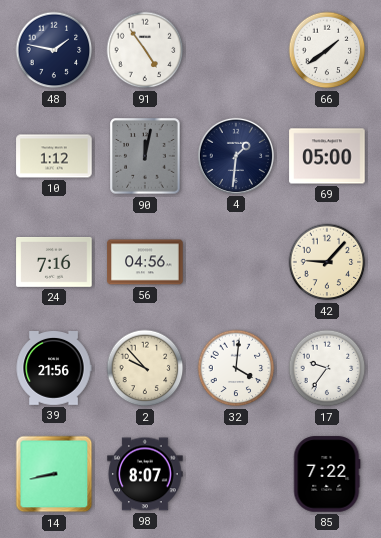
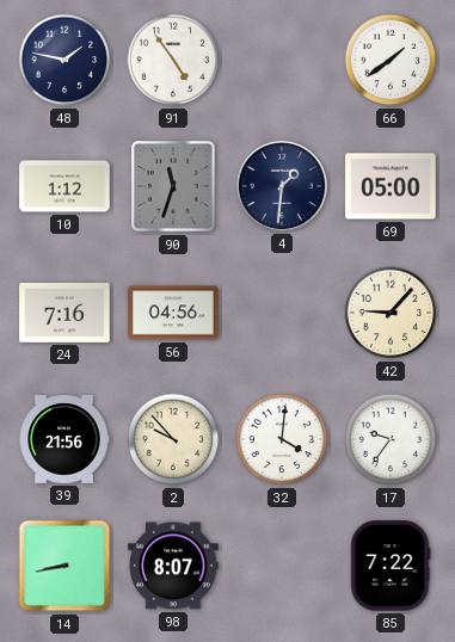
90: 12:02 -> 11:33 (173, 186)
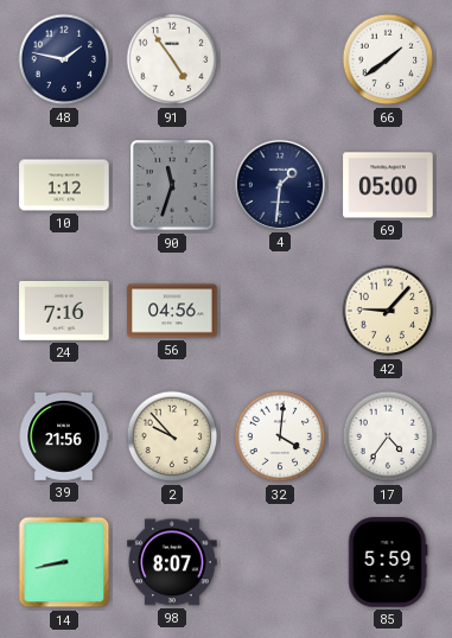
17: 9:36 -> 4:36 (388, 436)
85: 7:22 -> 5:59 (388, 562)
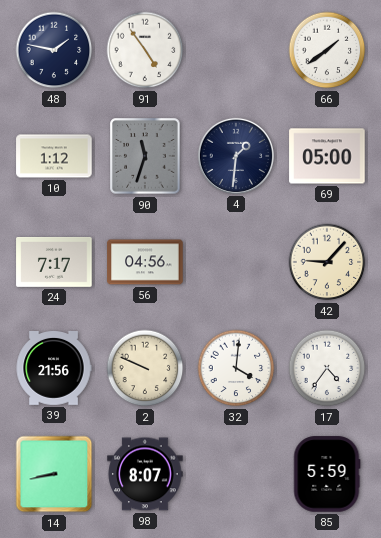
24: 7:16 -> 7:17 (54, 262)
2: 9:53 -> 9:49 (145, 368)
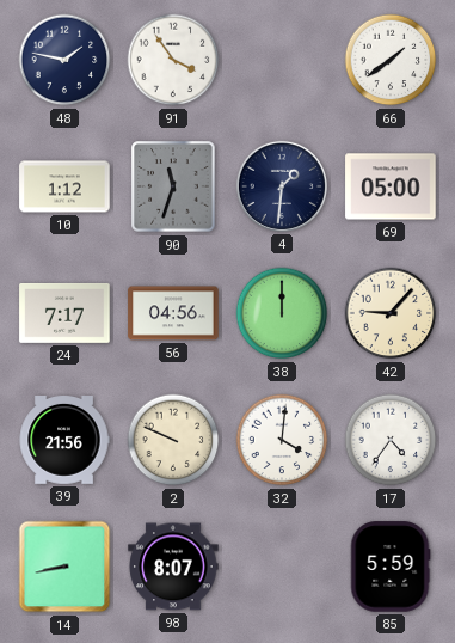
91: 4:54 -> 3:54 (173, 60)
38: none -> 12:00 (282, 313)
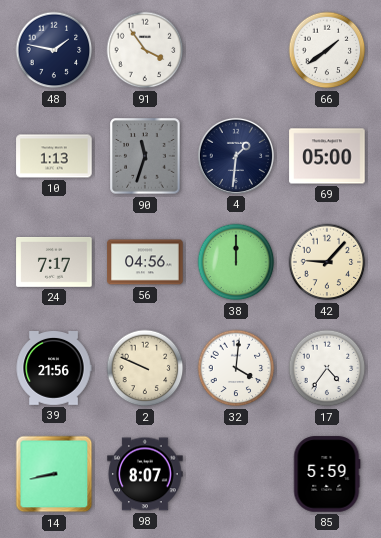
10: 1:12 -> 1:13 (54, 156)
